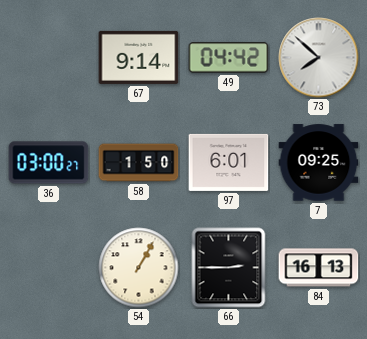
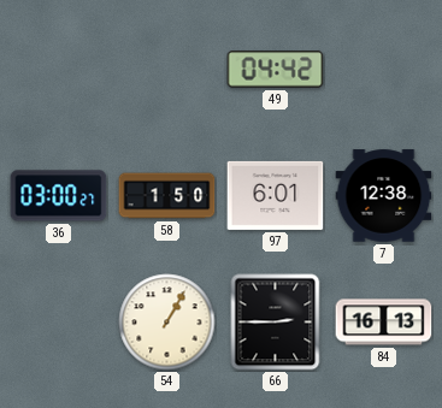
67: 9:14 -> none (139, 57)
73: 7:52 -> none (319, 58)
7: 09:25 -> 12:38 (384, 196)
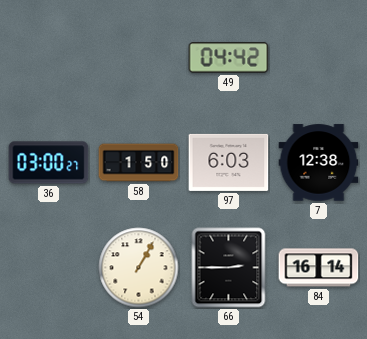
97: 6:01 -> 6:03 (229, 162)
84: 16:13 -> 16:14 (319, 268)
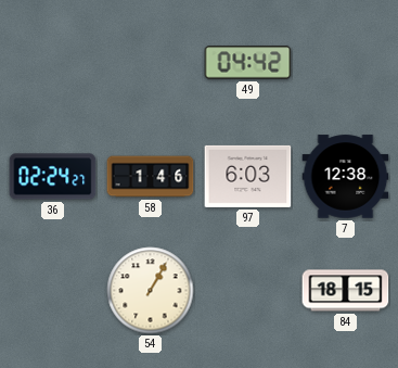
36: 03:00 -> 02:24 (53, 177)
58: 1:50 -> 1:46 (151, 177)
66: 2:45 -> none (229, 268)
84: 16:14 -> 18:15 (346, 291)
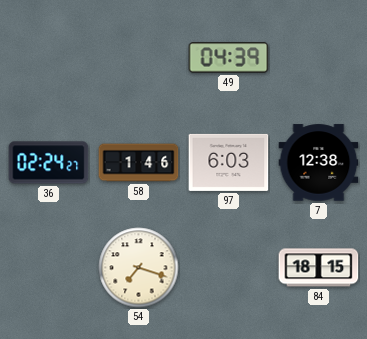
49: 04:42 -> 04:39 (229, 58)
54: 1:05 -> 7:18 (139, 268)
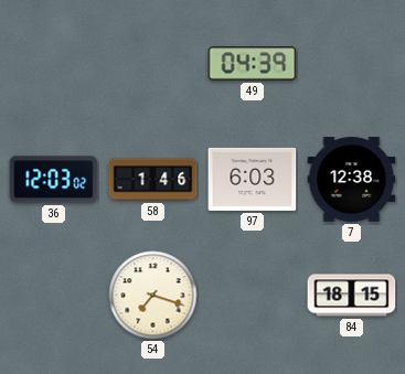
36: 02:24 -> 12:03 (54, 180)
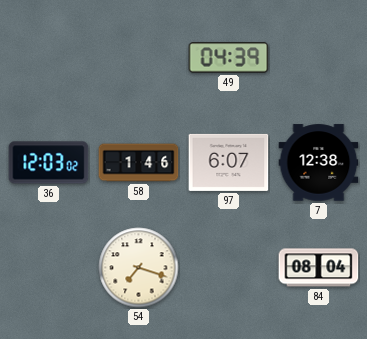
97: 6:03 -> 6:07 (229, 162)
84: 18:15 -> 08:04 (319, 268)
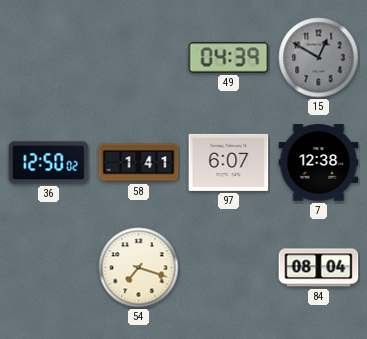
15: none -> 12:50 (319, 58)
36: 12:03 -> 12:50 (49, 163)
58: 1:46 -> 1:41 (139, 163)
